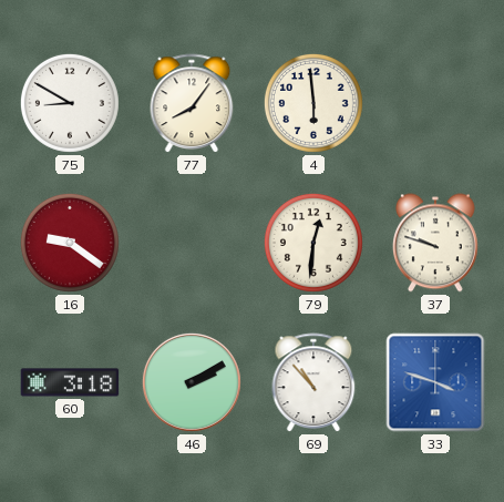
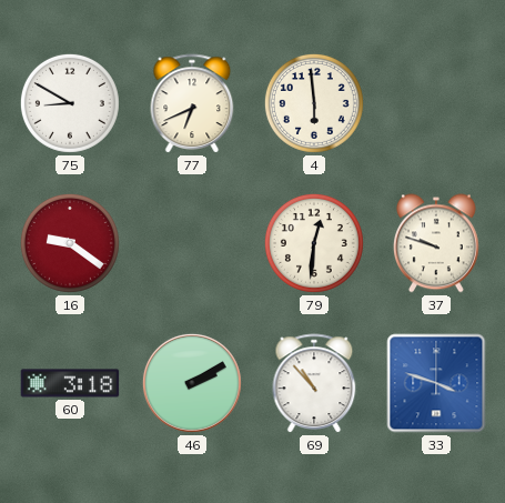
77: 8:06 -> 6:41 (192, 104)
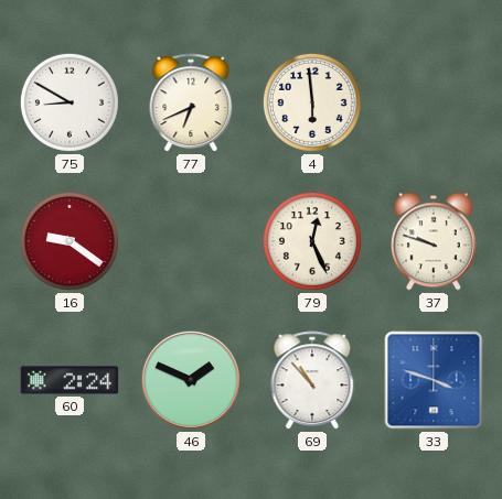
79: 12:31 -> 12:26 (312, 241)
60: 3:18 -> 2:24 (70, 380)
46: 2:10 -> 1:49 (191, 380)
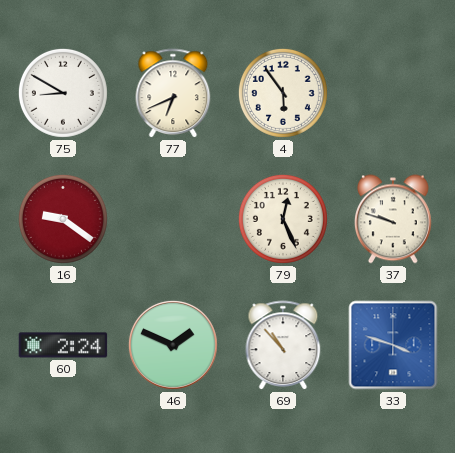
4: 5:59 -> 5:54 (283, 93)
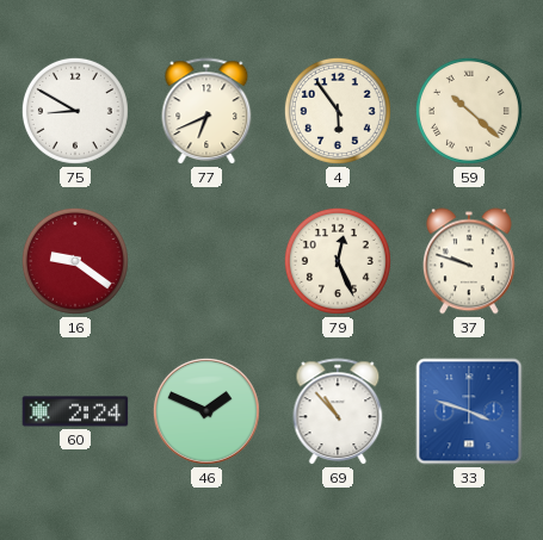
59: none -> 10:22 (469, 111)
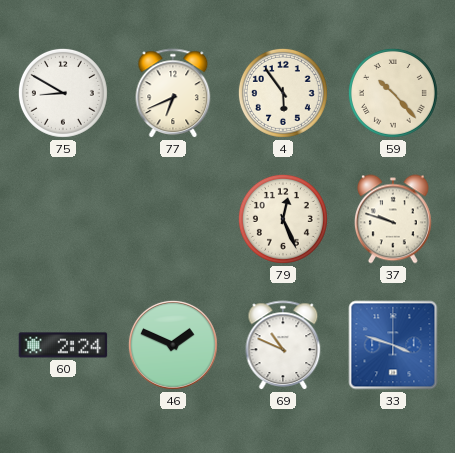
59: 10:22 -> 10:23 (393, 93)
16: 9:21 -> none (75, 261)
69: 10:53 -> 10:49 (283, 346)
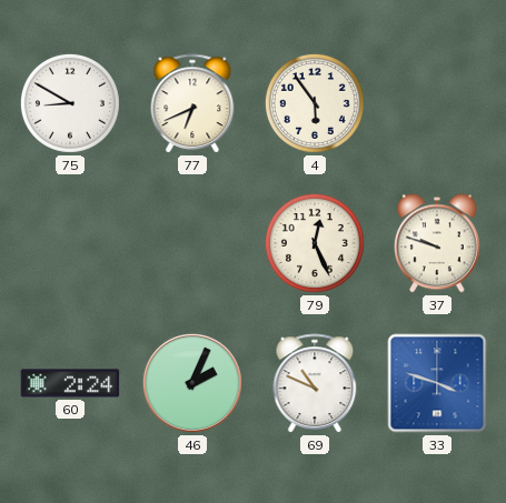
59: 10:23 -> none (393, 93)
46: 1:49 -> 2:04 (192, 383)
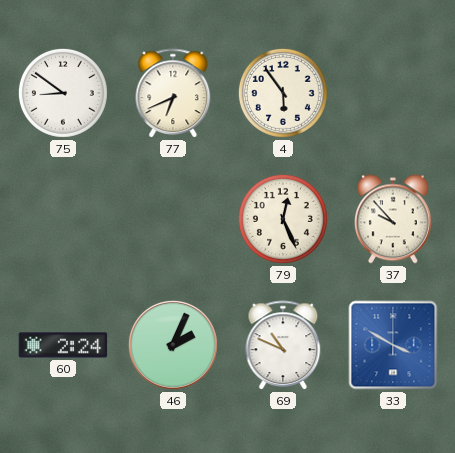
75: 8:50 -> 8:51 (63, 93)
37: 9:48 -> 9:53 (393, 219)
33: 3:48 -> 3:50 (393, 345)
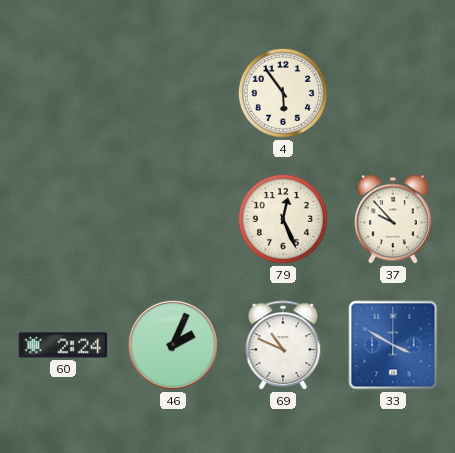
75: 8:51 -> none (63, 93)
77: 6:41 -> none (173, 94)
